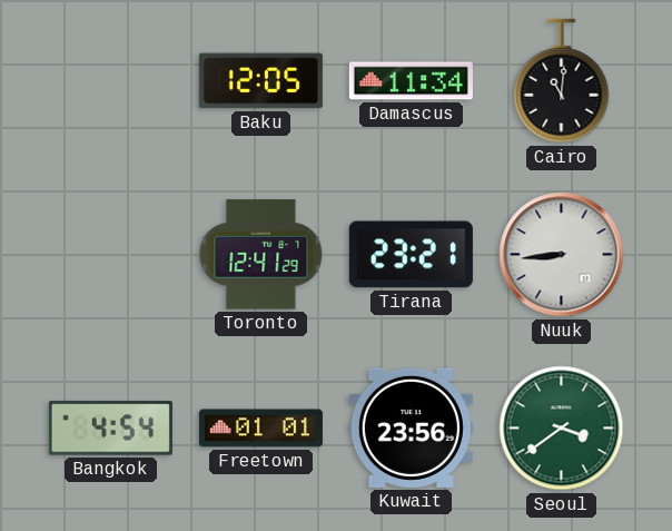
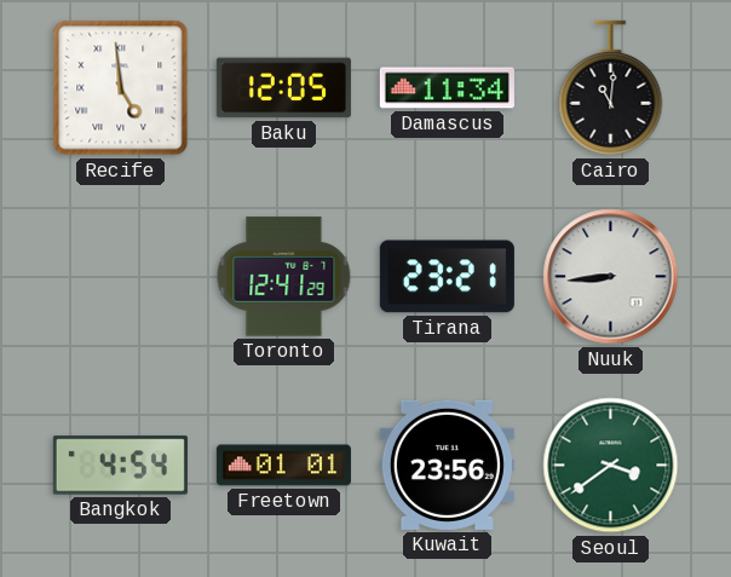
Recife: none -> 4:59 (121, 88)
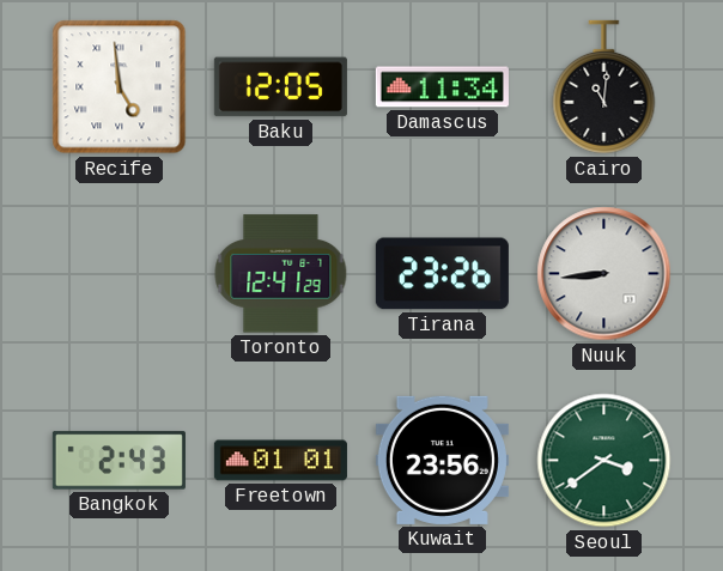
Tirana: 23:21 -> 23:26 (442, 274)
Bangkok: 4:54 -> 2:43 (119, 461)
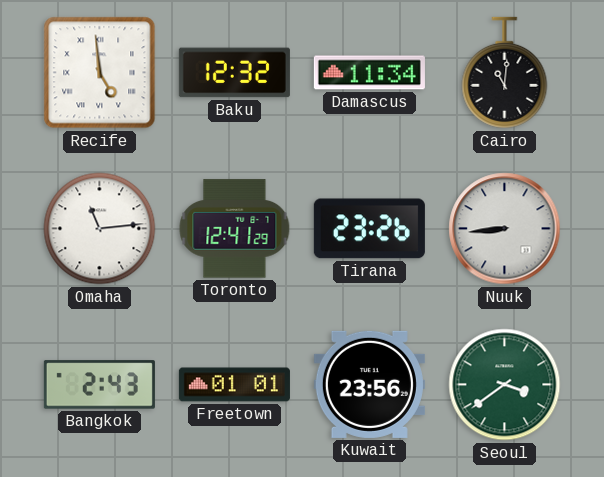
Baku: 12:05 -> 12:32 (234, 73)
Omaha: none -> 11:14 (100, 229)
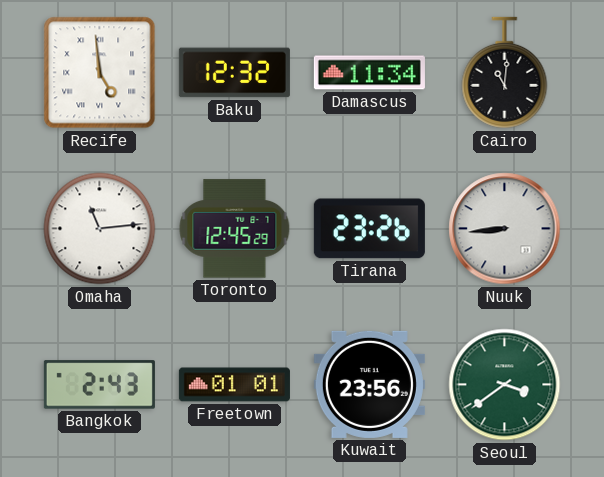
Toronto: 12:41 -> 12:45 (235, 229)
